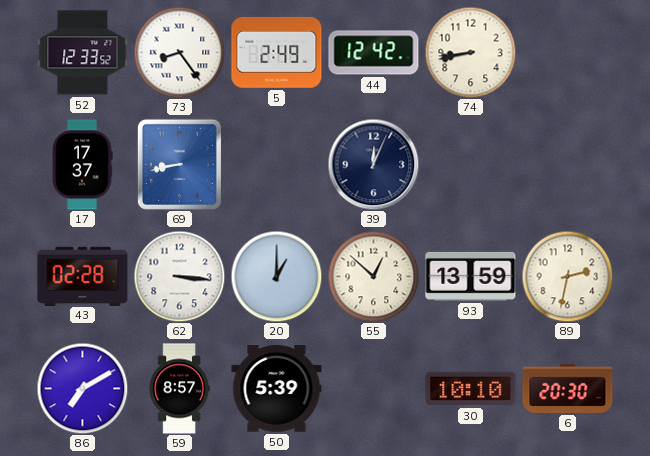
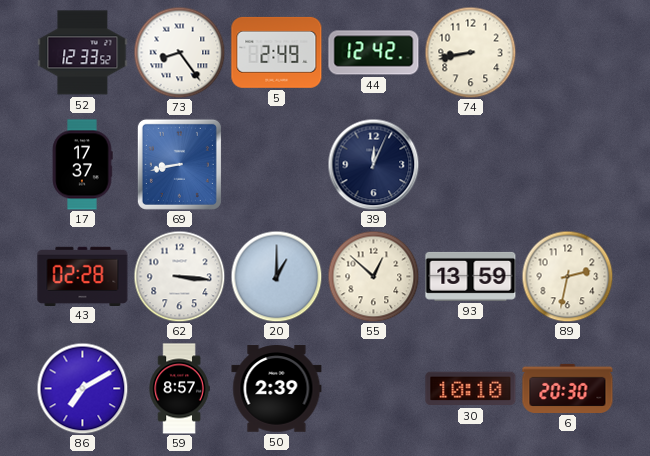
50: 5:39 -> 2:39 (277, 389)
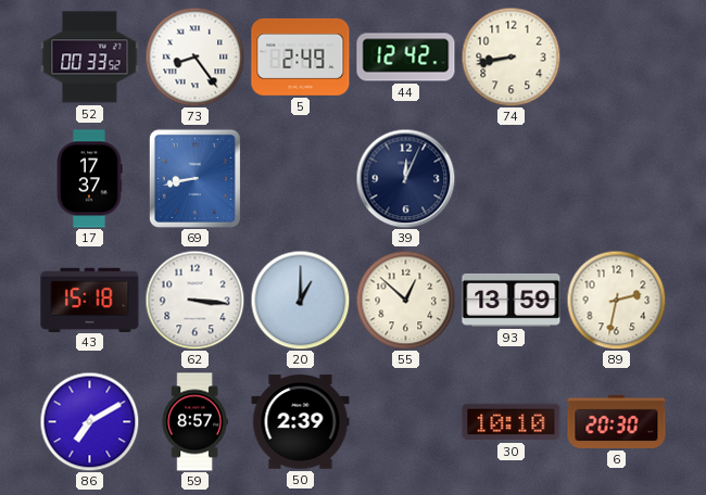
52: 12:33 -> 00:33 (90, 58)
43: 02:28 -> 15:18 (90, 300)
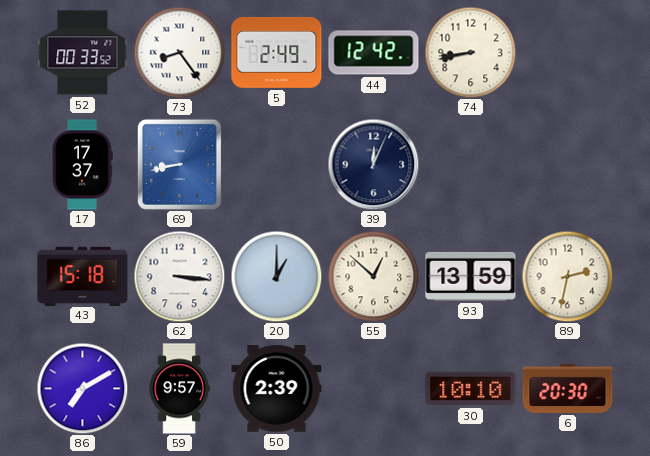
59: 8:57 -> 9:57 (179, 389)
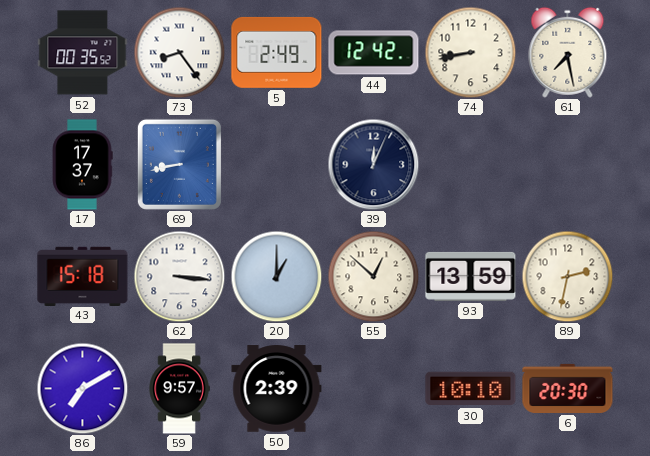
52: 00:33 -> 00:35 (83, 53)
61: none -> 7:28 (568, 52)
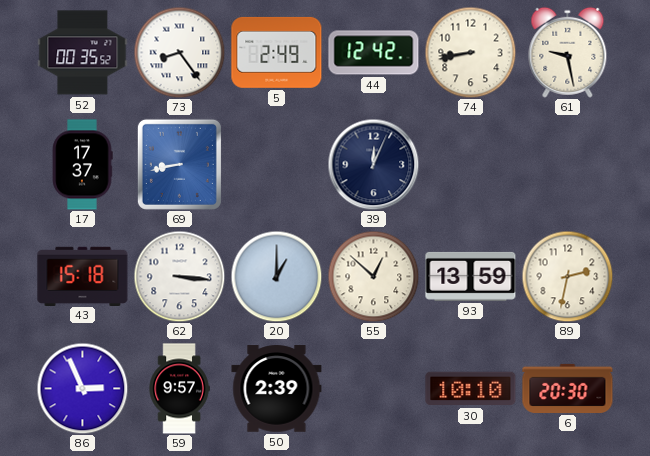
61: 7:28 -> 9:28 (568, 52)
86: 7:10 -> 2:56 (82, 388)
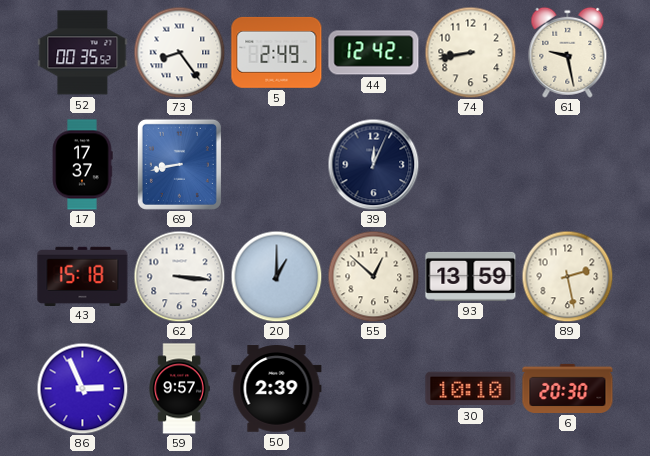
89: 2:32 -> 2:28 (567, 276)
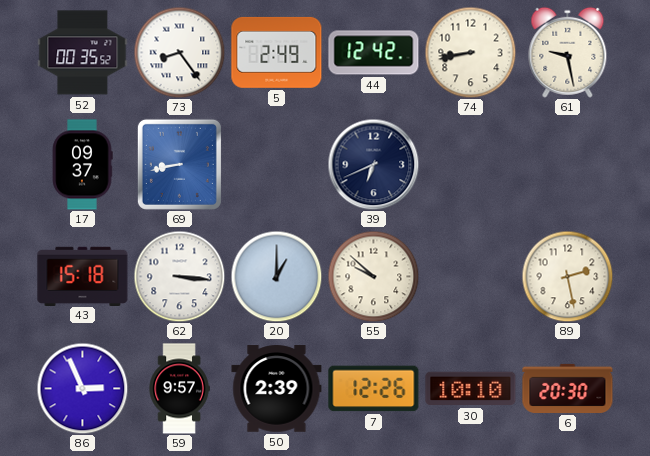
17: 17:37 -> 09:37 (82, 165)
39: 12:04 -> 6:41 (373, 164)
55: 12:52 -> 9:52 (373, 276)
93: 13:59 -> none (471, 276)
7: none -> 12:26 (374, 389)
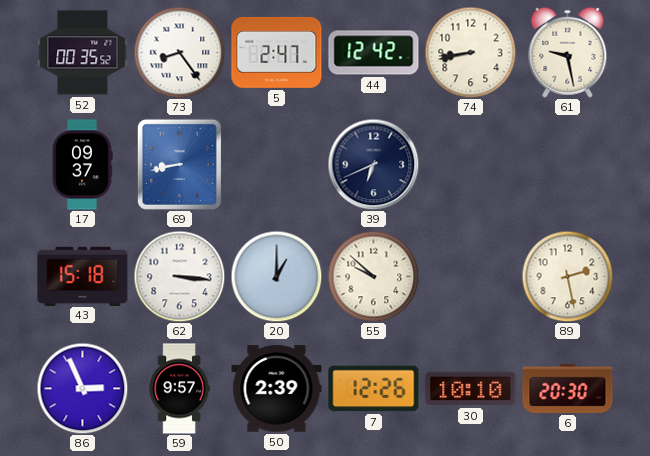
5: 2:49 -> 2:47 (277, 52)
